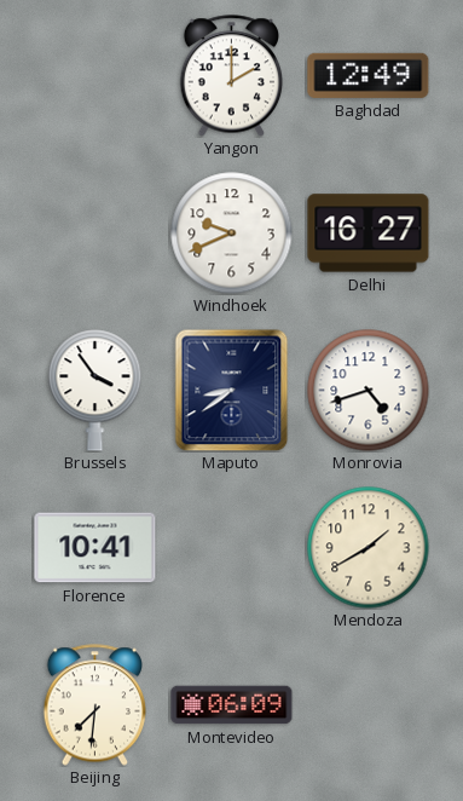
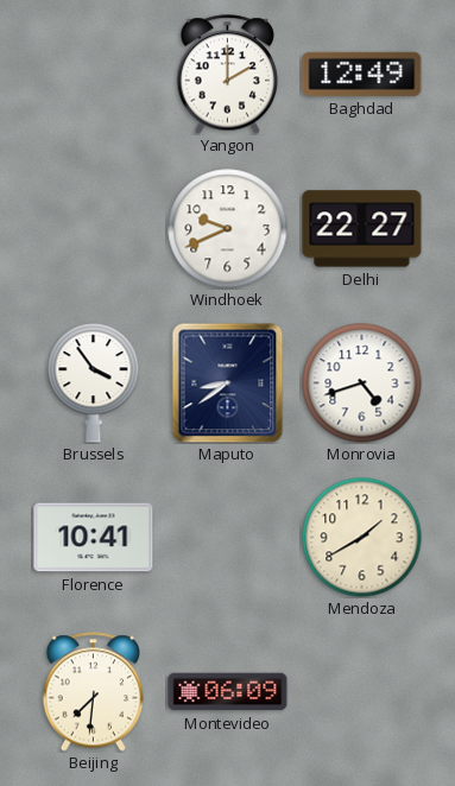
Delhi: 16:27 -> 22:27 (362, 229)
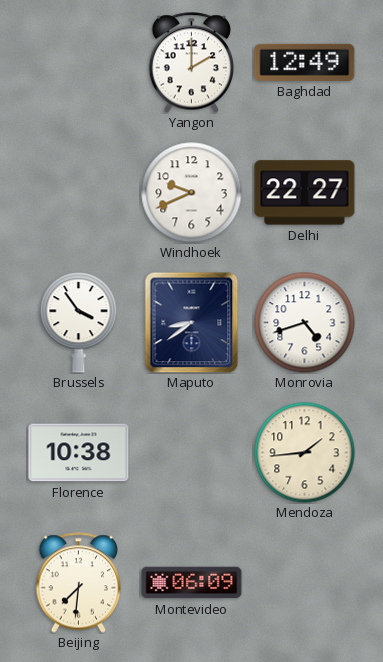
Florence: 10:41 -> 10:38 (79, 453)
Mendoza: 1:40 -> 1:44 (305, 453)
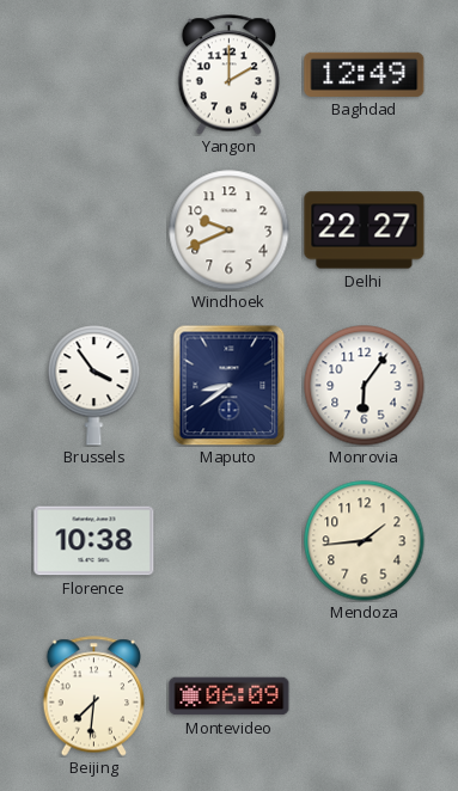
Monrovia: 4:42 -> 6:06 (365, 386)
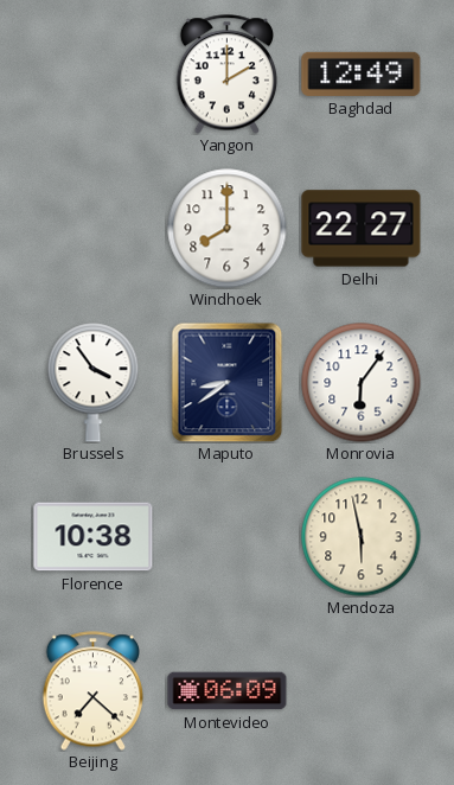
Windhoek: 9:41 -> 8:00 (228, 229)
Mendoza: 1:44 -> 5:58 (362, 537)
Beijing: 7:31 -> 7:22 (94, 691)
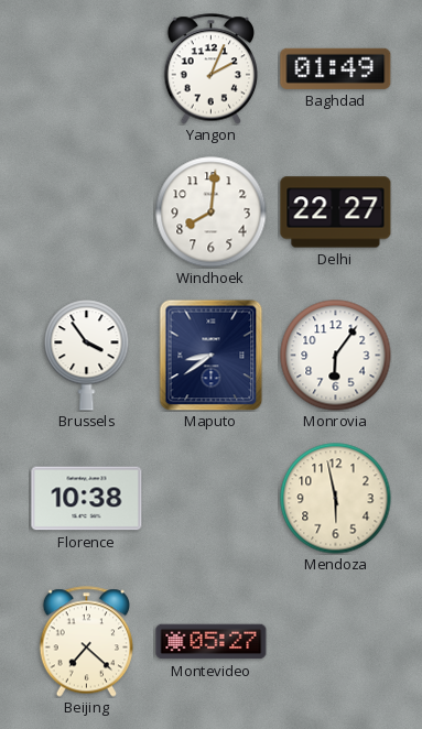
Yangon: 2:00 -> 2:04 (212, 69)
Baghdad: 12:49 -> 01:49 (336, 68)
Windhoek: 8:00 -> 8:01 (212, 213)
Montevideo: 06:09 -> 05:27 (212, 642)
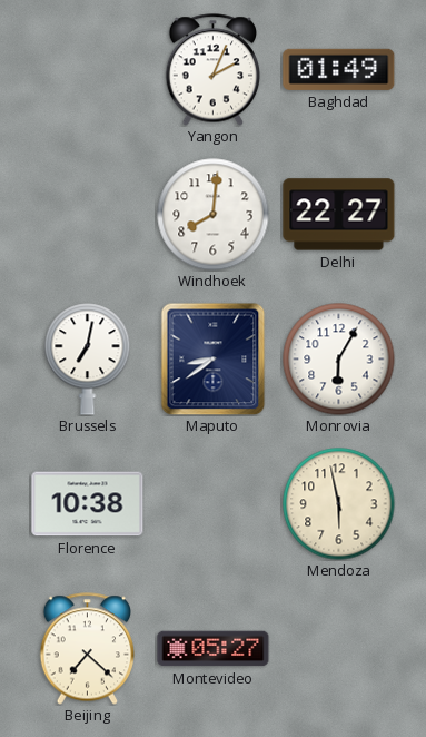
Brussels: 3:54 -> 7:02 (88, 360)
Monrovia: 6:06 -> 6:05 (339, 360)
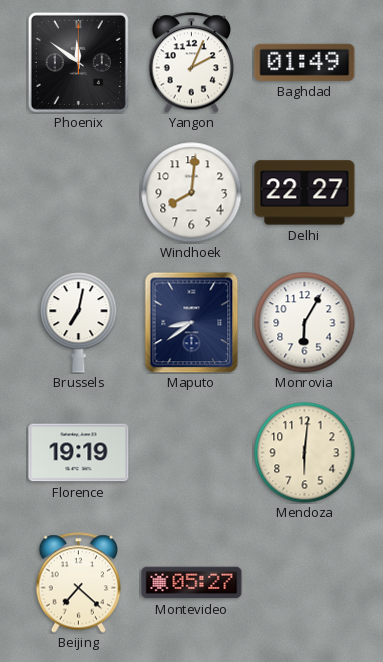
Phoenix: none -> 11:51 (78, 62)
Florence: 10:38 -> 19:19 (79, 453)
Mendoza: 5:58 -> 6:01 (305, 453)
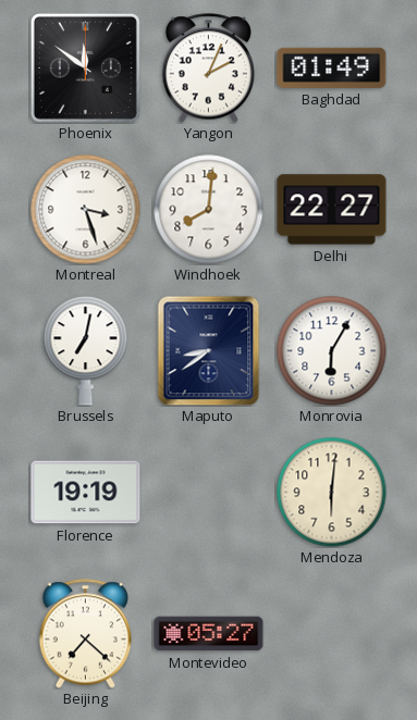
Montreal: none -> 3:27 (86, 210)
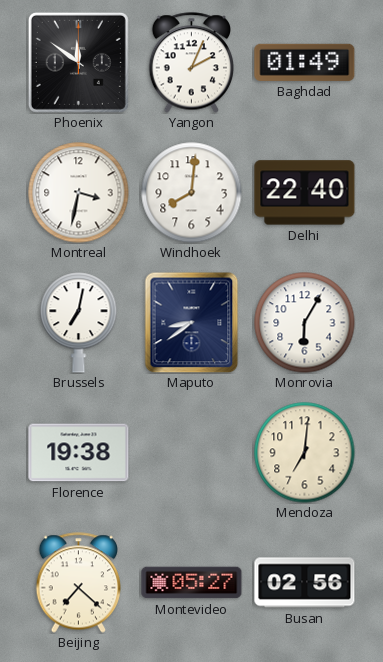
Montreal: 3:27 -> 3:32 (79, 193)
Delhi: 22:27 -> 22:40 (305, 193)
Florence: 19:19 -> 19:38 (79, 453)
Mendoza: 6:01 -> 7:01 (305, 453)
Busan: none -> 02:56 (305, 583)
